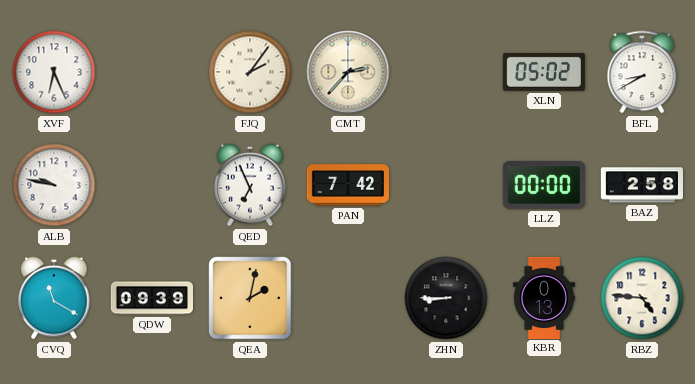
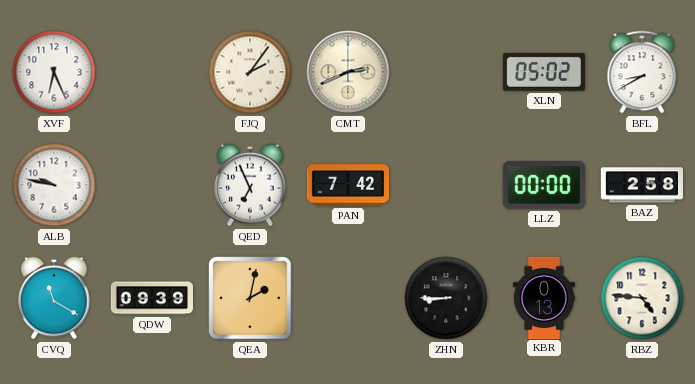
CMT: 2:37 -> 2:41 (348, 72)
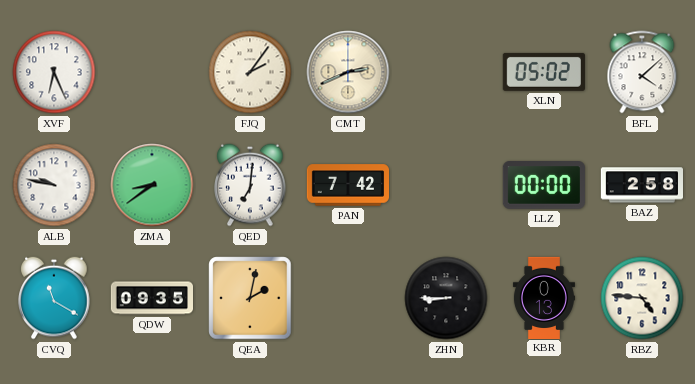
BFL: 8:40 -> 4:08 (642, 72)
ZMA: none -> 8:39 (152, 185)
QED: 6:56 -> 7:01 (250, 185)
QDW: 09:39 -> 09:35 (151, 298)
